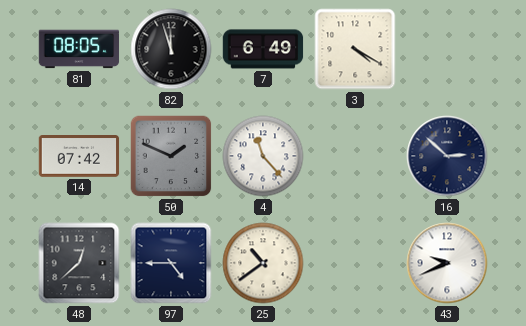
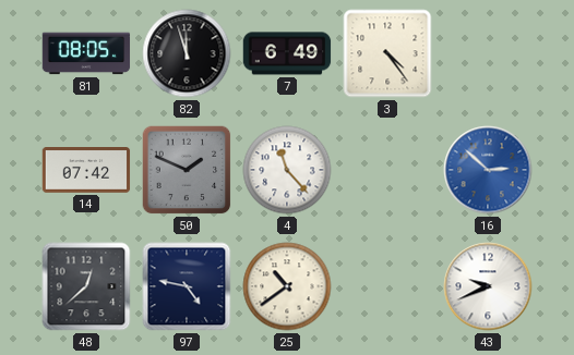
3: 4:20 -> 4:24 (387, 53)
16 dial: navy -> blue (488, 170)
97: 4:45 -> 4:47 (187, 286)
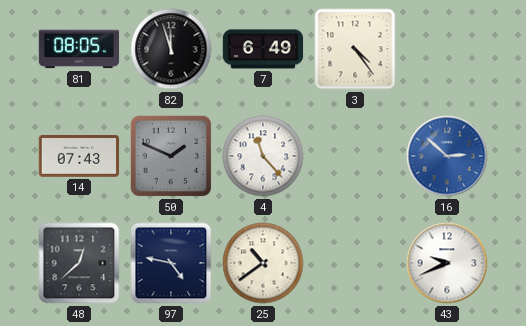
14: 07:42 -> 07:43 (79, 157)
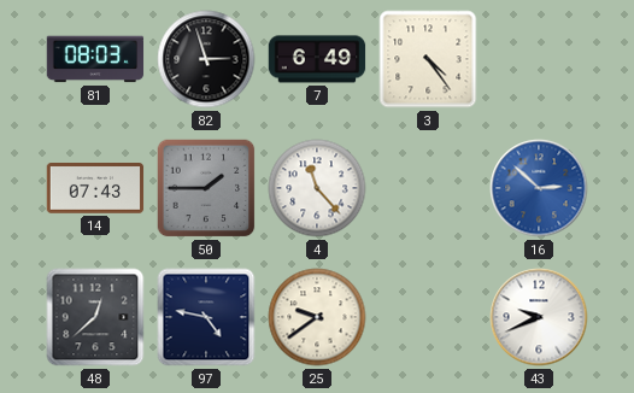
81: 08:05 -> 08:03 (95, 59)
82: 11:57 -> 2:57 (206, 59)
50: 1:49 -> 1:45 (206, 188)
25: 10:39 -> 9:39 (317, 317)
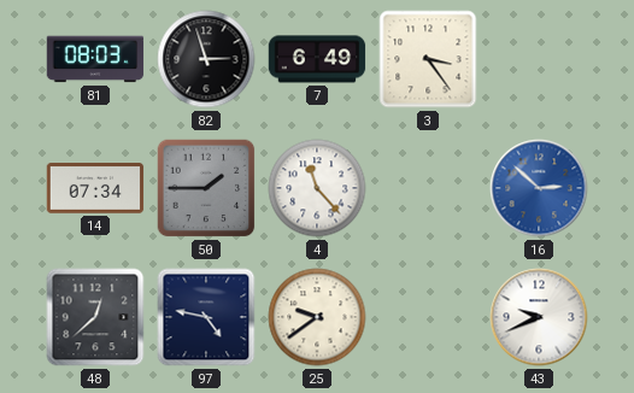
3: 4:24 -> 3:24 (428, 59)
14: 07:43 -> 07:34 (95, 189)
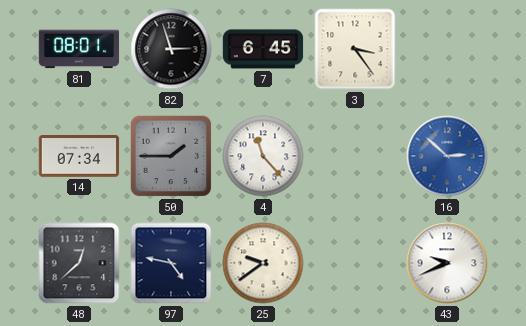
81: 08:03 -> 08:01 (79, 49)
7: 6:49 -> 6:45 (263, 49)
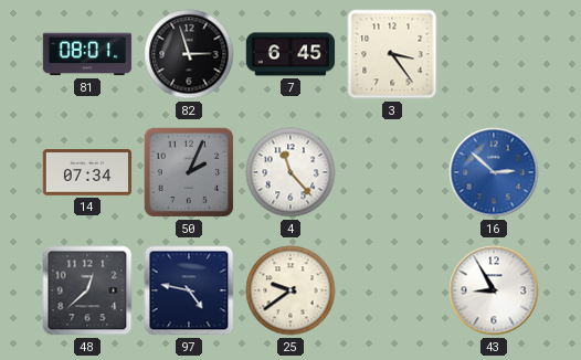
50: 1:45 -> 2:04 (189, 172)
43: 9:41 -> 8:55 (494, 290)
